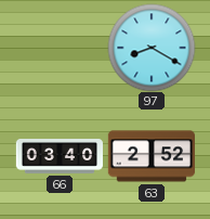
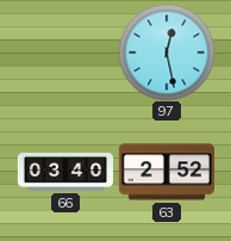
97: 8:20 -> 12:28 (167, 52)
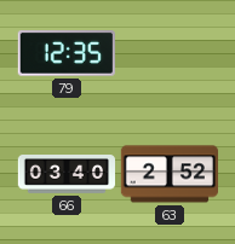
79: none -> 12:35 (67, 54)
97: 12:28 -> none (167, 52)
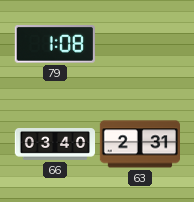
79: 12:35 -> 1:08 (55, 45)
63: 2:52 -> 2:31 (139, 144)
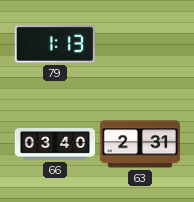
79: 1:08 -> 1:13 (55, 45)
